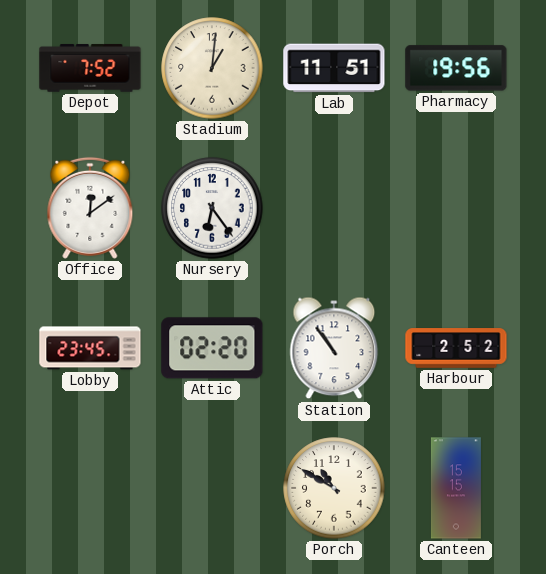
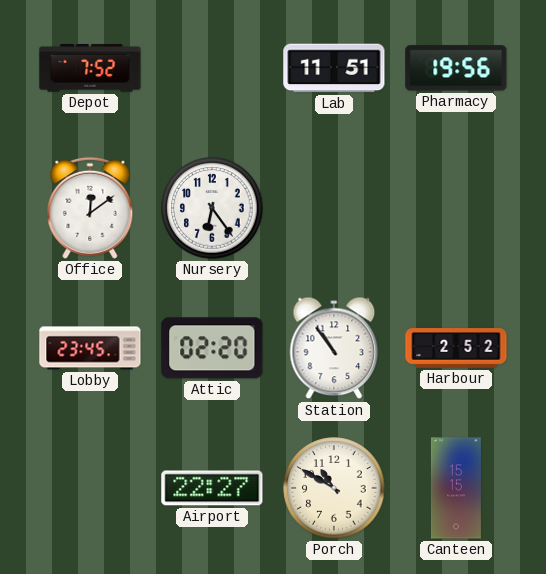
Stadium: 1:01 -> none (212, 68)
Airport: none -> 22:27 (212, 488)
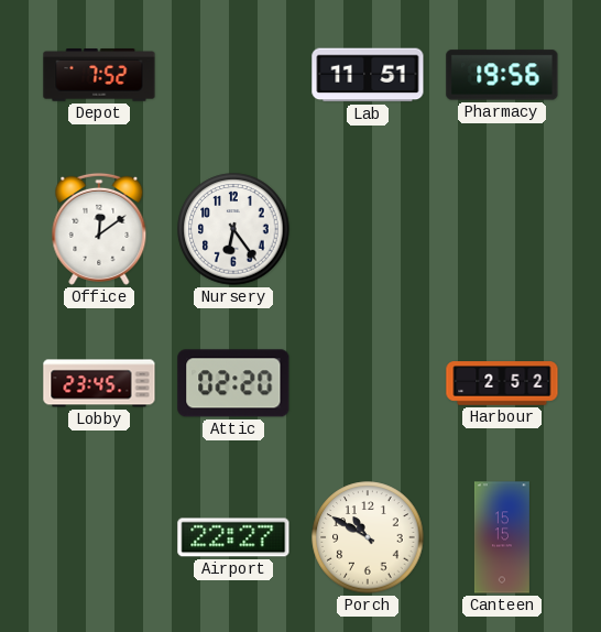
Station: 10:54 -> none (334, 348)
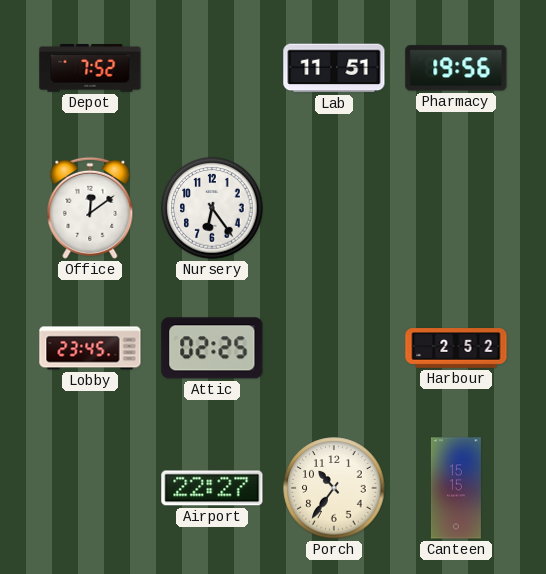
Attic: 02:20 -> 02:25 (212, 348)
Porch: 10:50 -> 10:36 (334, 488)
